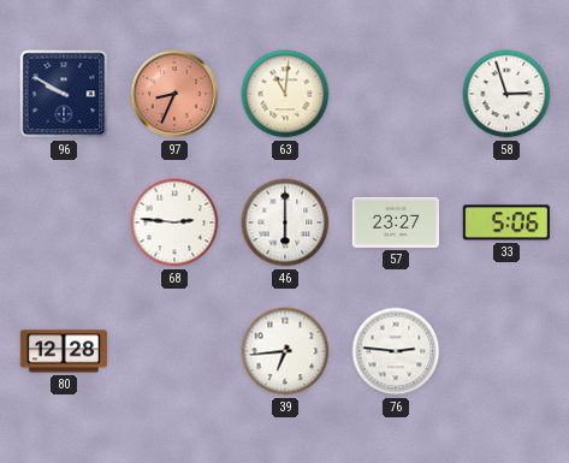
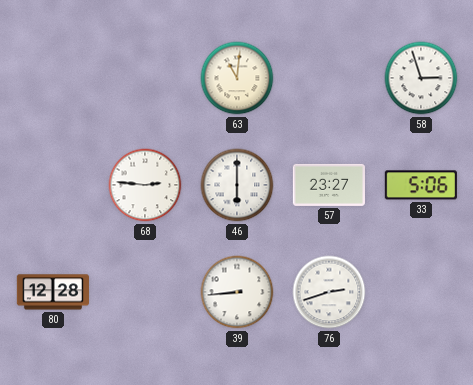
96: 9:50 -> none (64, 94)
97: 8:34 -> none (174, 94)
39: 6:44 -> 8:44 (237, 292)
76: 2:46 -> 2:42 (329, 292)
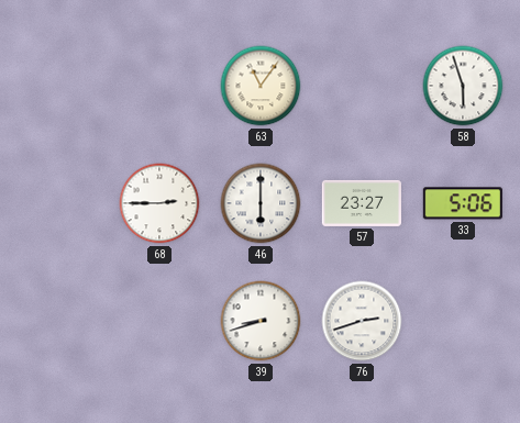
63: 11:01 -> 11:06 (261, 86)
58: 2:57 -> 5:57 (463, 86)
68: 2:46 -> 2:45 (159, 203)
80: 12:28 -> none (53, 292)
39: 8:44 -> 8:42 (261, 321)
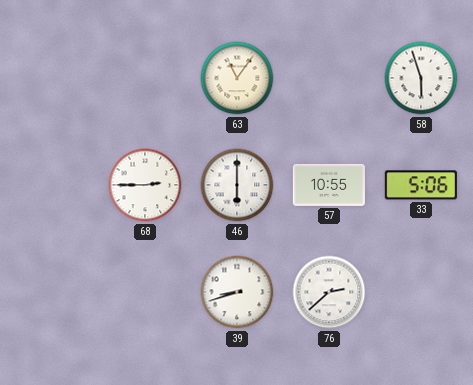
57: 23:27 -> 10:55 (329, 185)
76: 2:42 -> 2:38 (329, 292)
